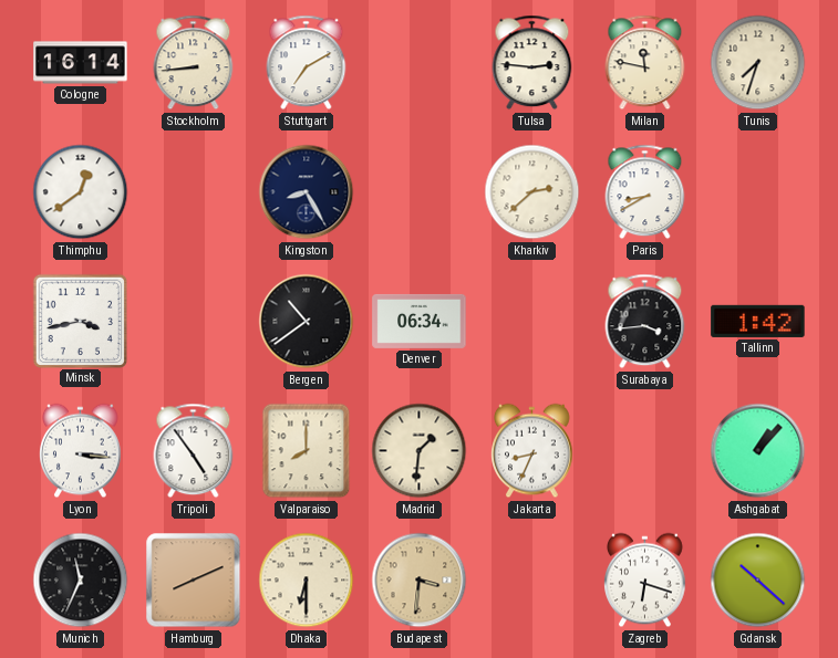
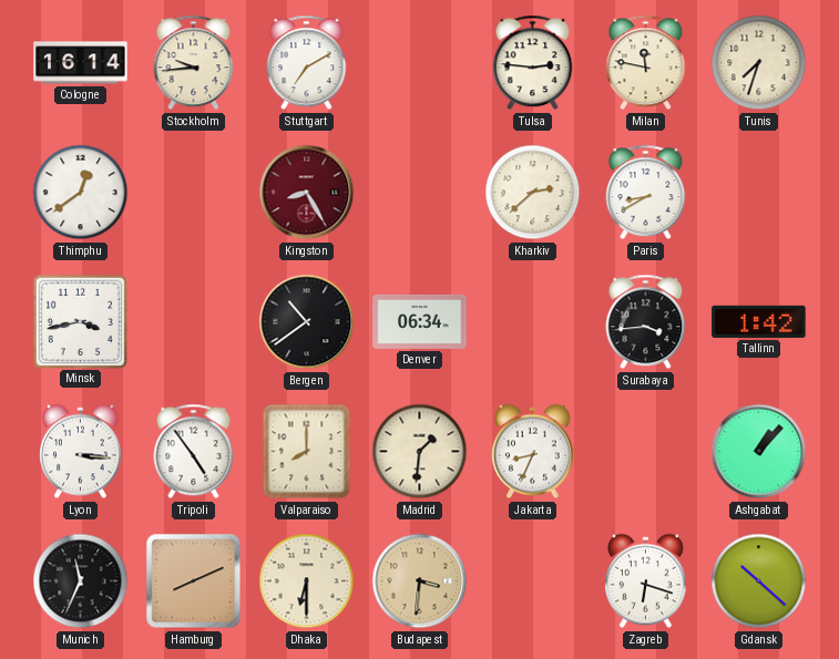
Stockholm: 8:44 -> 9:44 (194, 63)
Kingston dial: navy -> burgundy (307, 193)
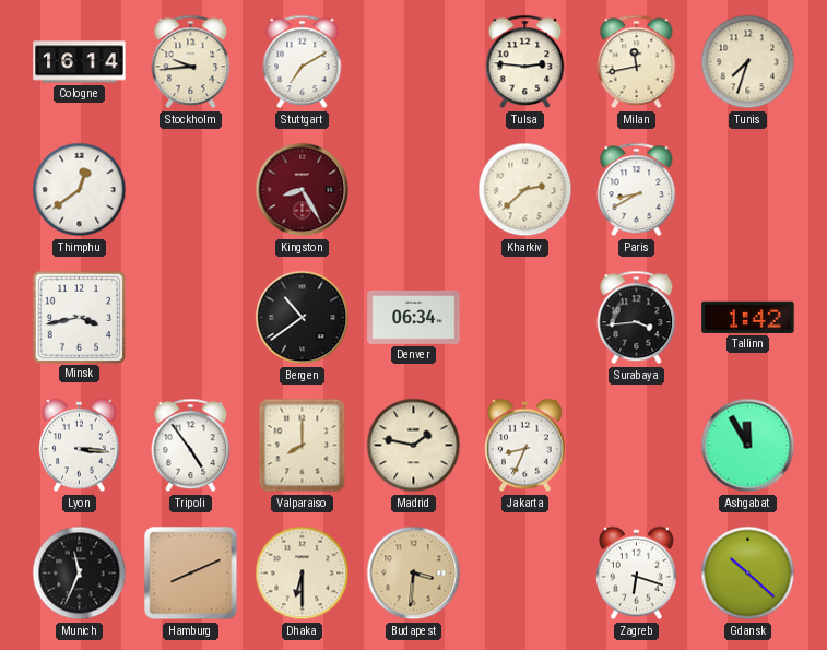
Milan: 11:47 -> 11:43 (637, 62)
Madrid: 1:31 -> 1:47 (414, 446)
Ashgabat: 1:07 -> 11:55 (748, 446)
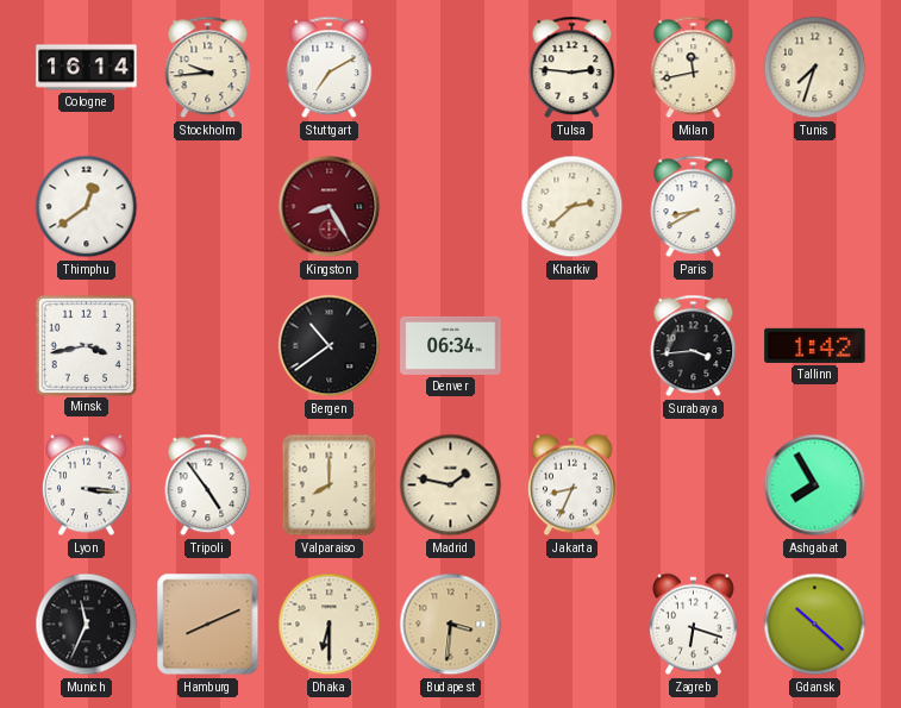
Ashgabat: 11:55 -> 7:55 (815, 485)
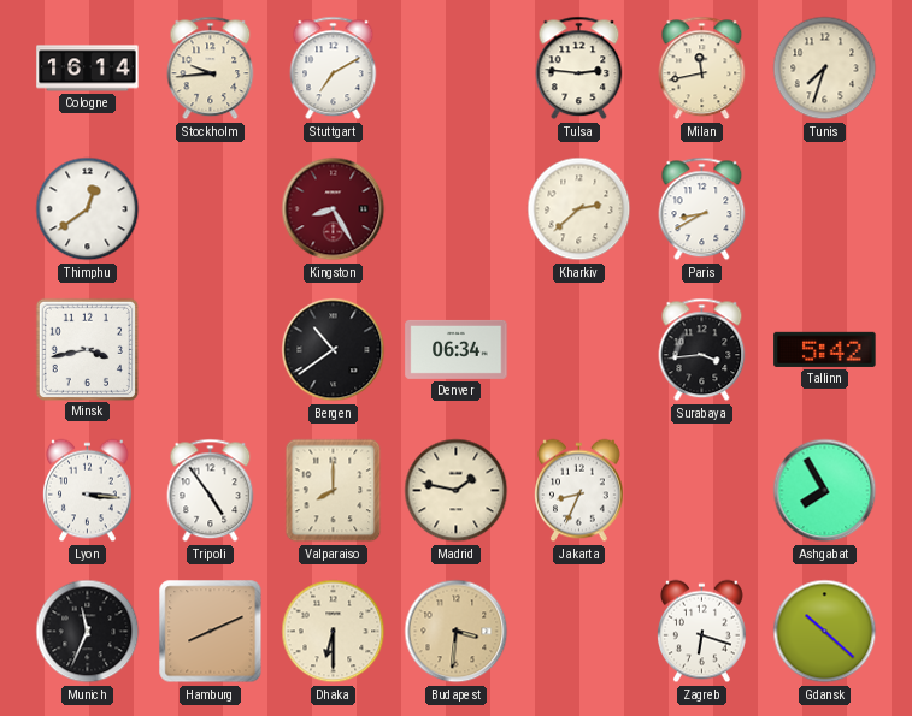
Tallinn: 1:42 -> 5:42 (825, 349)
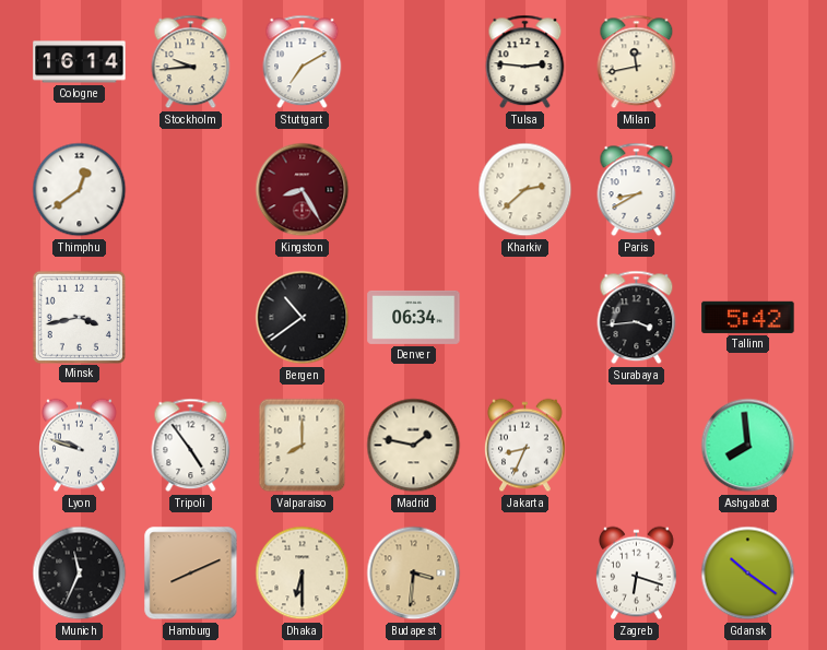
Tunis: 7:33 -> none (825, 69)
Lyon: 3:16 -> 9:48 (80, 446)
Ashgabat: 7:55 -> 7:59 (748, 446)
Gdansk: 10:22 -> 10:21 (748, 574)
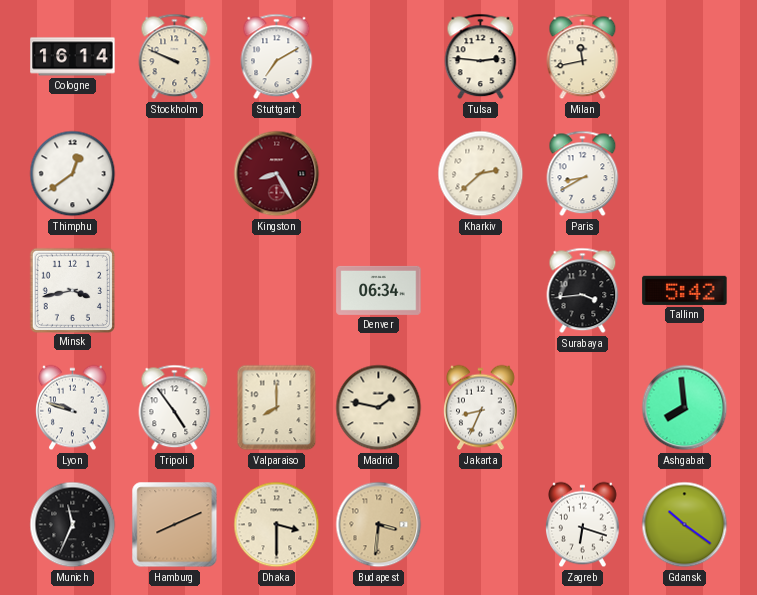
Stockholm: 9:44 -> 9:49 (175, 57)
Bergen: 10:39 -> none (303, 318)
Dhaka: 6:30 -> 3:30 (277, 525)
